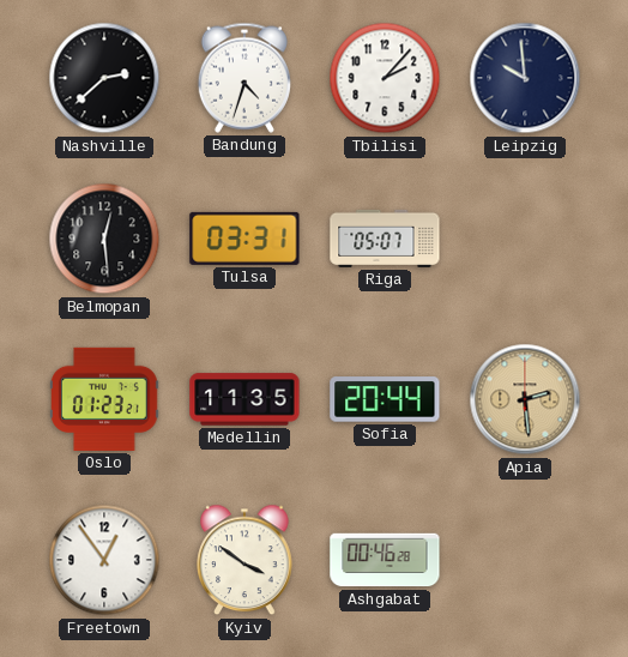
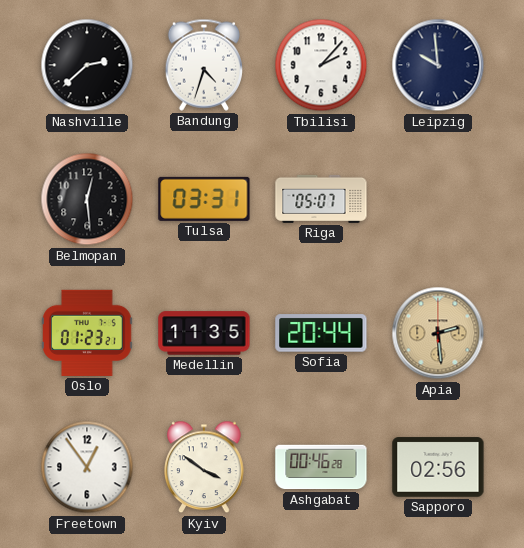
Sapporo: none -> 02:56 (438, 467)
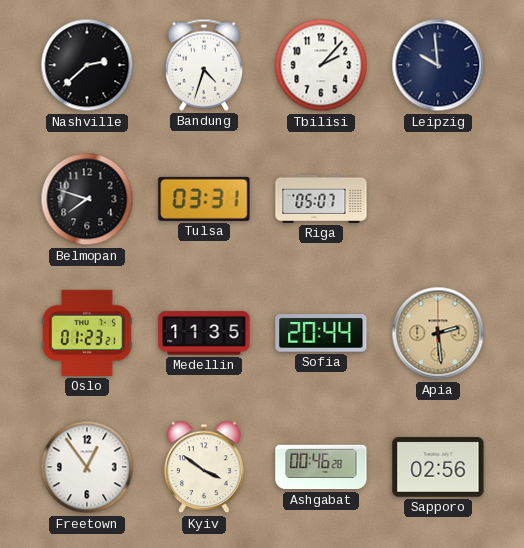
Belmopan: 12:29 -> 7:48 (87, 199)
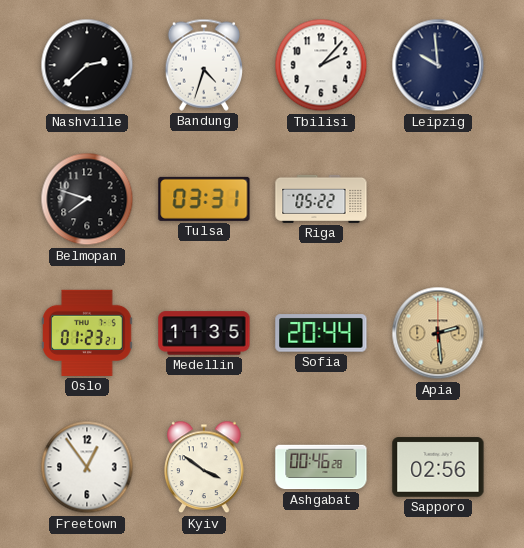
Riga: 05:07 -> 05:22 (321, 199)
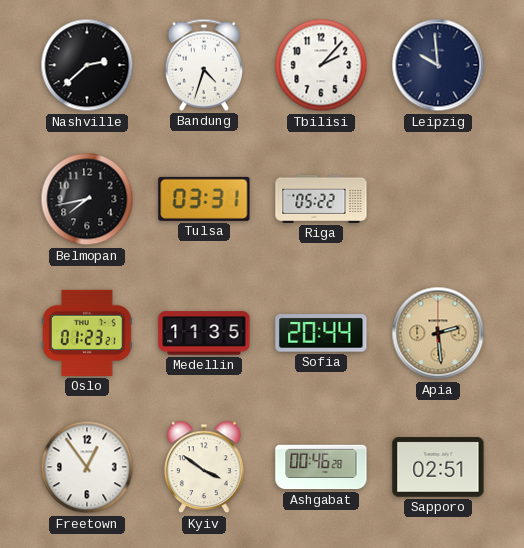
Belmopan: 7:48 -> 7:43 (87, 199)
Sapporo: 02:56 -> 02:51 (438, 467)
